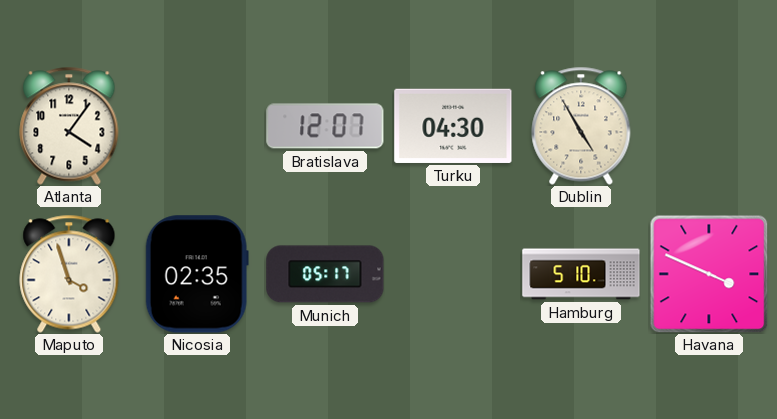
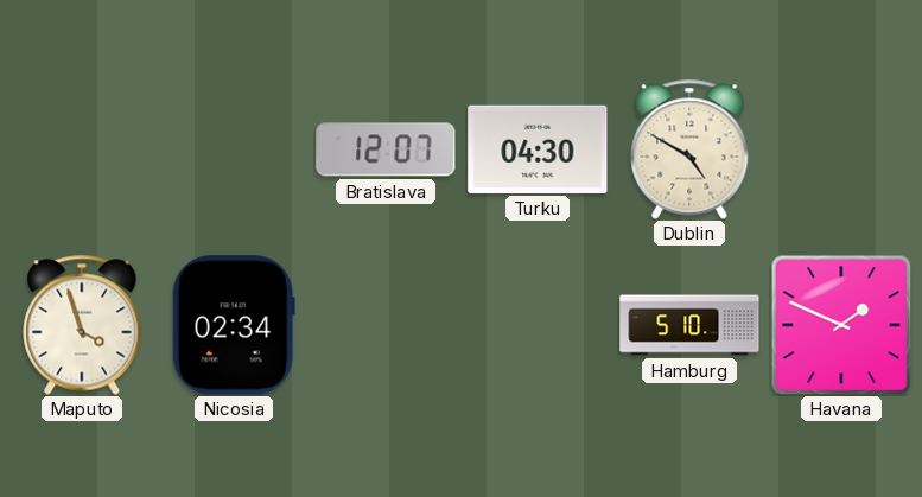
Atlanta: 4:06 -> none (69, 126)
Dublin: 4:55 -> 4:50 (689, 149)
Nicosia: 02:35 -> 02:34 (234, 325)
Munich: 05:17 -> none (325, 274)
Havana: 3:49 -> 1:49 (841, 325)
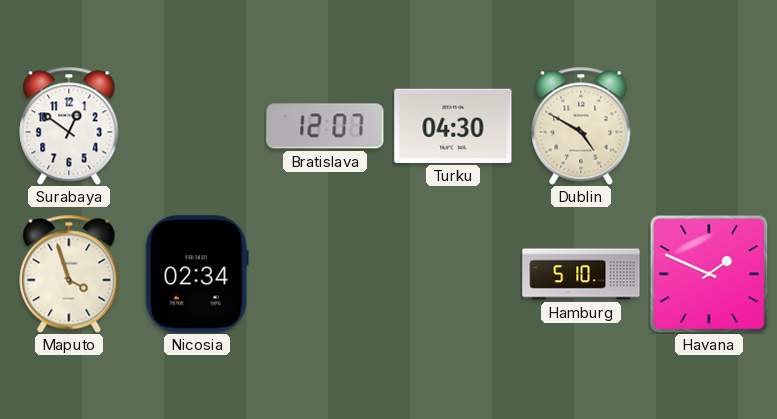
Surabaya: none -> 12:51 (69, 126)
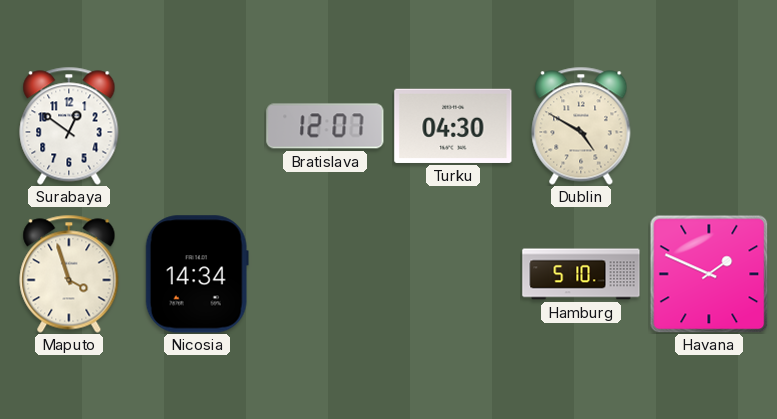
Nicosia: 02:34 -> 14:34 (197, 274)
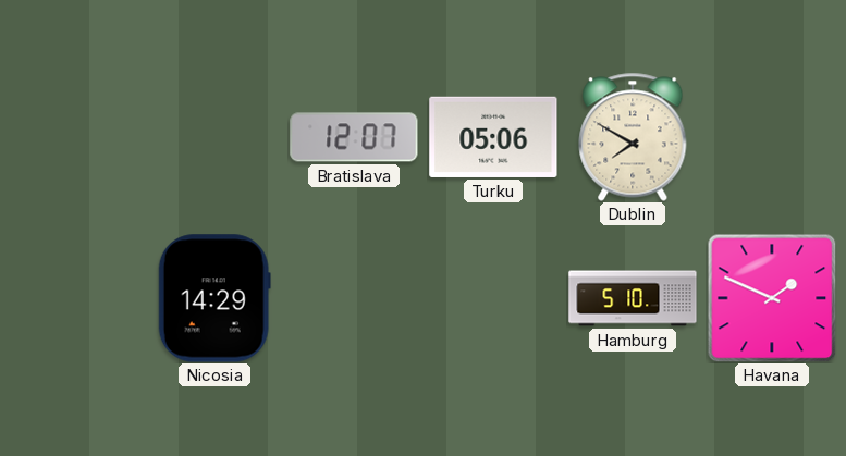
Surabaya: 12:51 -> none (69, 126)
Turku: 04:30 -> 05:06 (493, 137)
Dublin: 4:50 -> 7:50 (633, 137)
Maputo: 3:57 -> none (69, 274)
Nicosia: 14:34 -> 14:29 (214, 298)
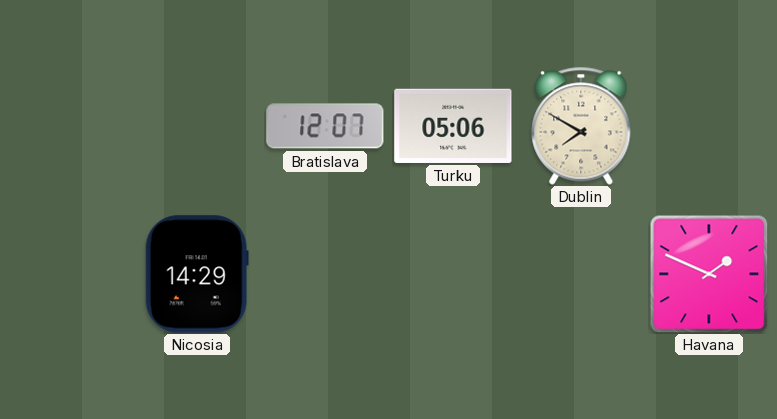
Hamburg: 5:10 -> none (633, 298)
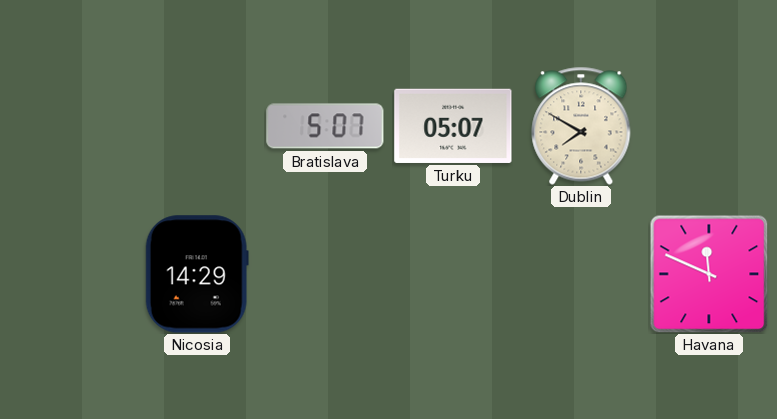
Bratislava: 12:07 -> 5:07 (325, 126)
Turku: 05:06 -> 05:07 (453, 126)
Havana: 1:49 -> 11:49 (709, 274)
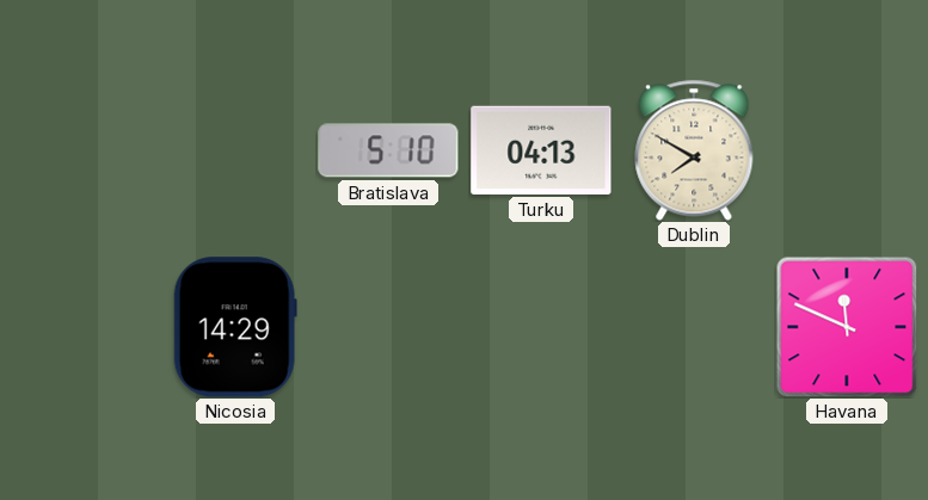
Bratislava: 5:07 -> 5:10 (388, 150)
Turku: 05:07 -> 04:13 (541, 150)
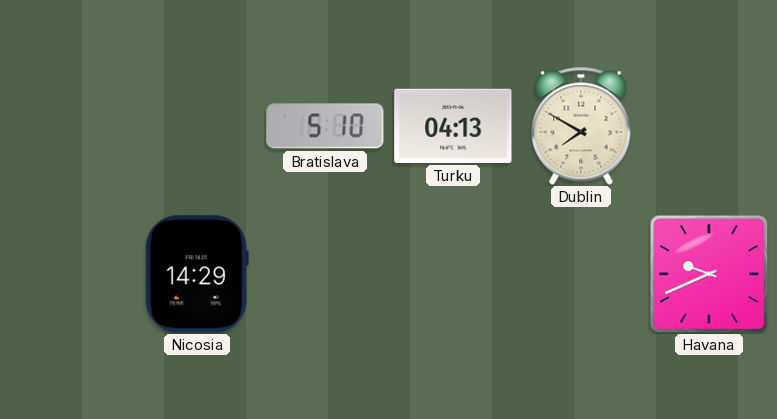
Havana: 11:49 -> 9:41 (709, 274)
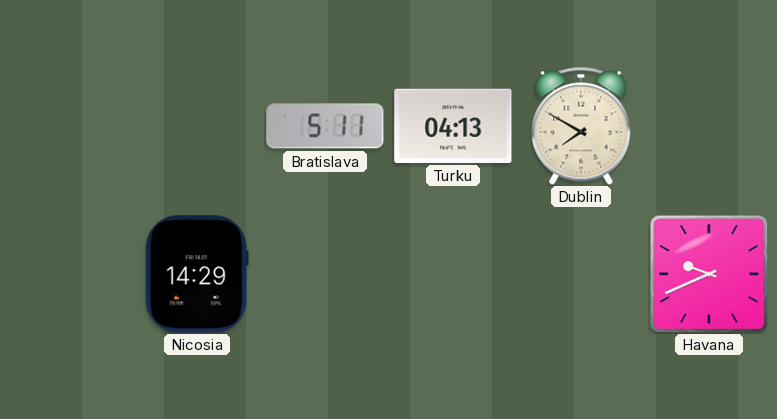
Bratislava: 5:10 -> 5:11 (325, 126)
